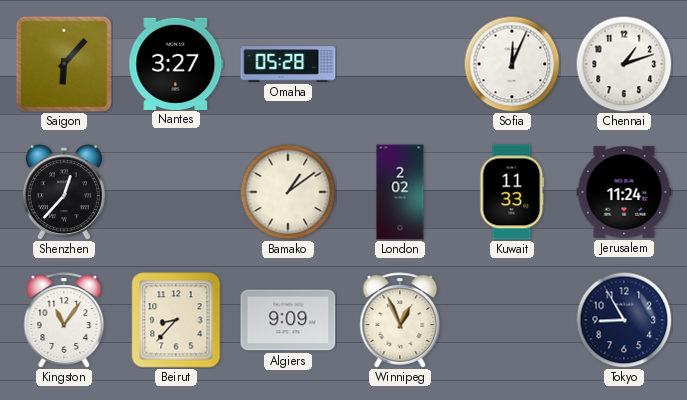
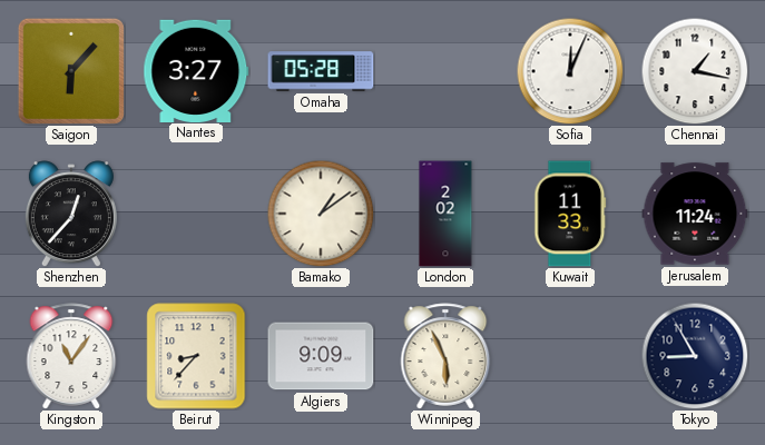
Chennai: 1:12 -> 1:17 (695, 71)
Winnipeg: 12:56 -> 5:56 (445, 356)
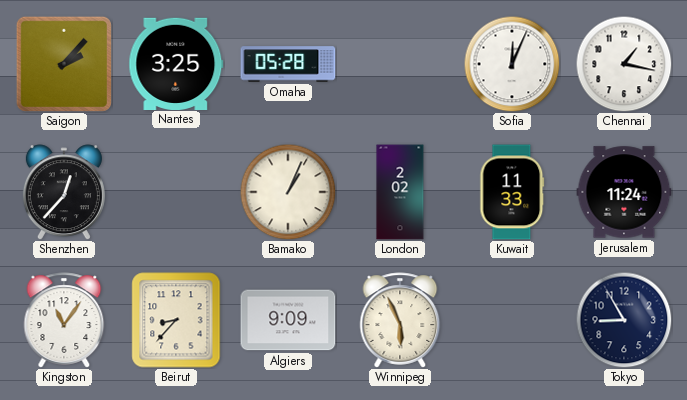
Saigon: 6:07 -> 2:07 (64, 64)
Nantes: 3:27 -> 3:25 (176, 63)
Bamako: 1:09 -> 1:04 (288, 192)
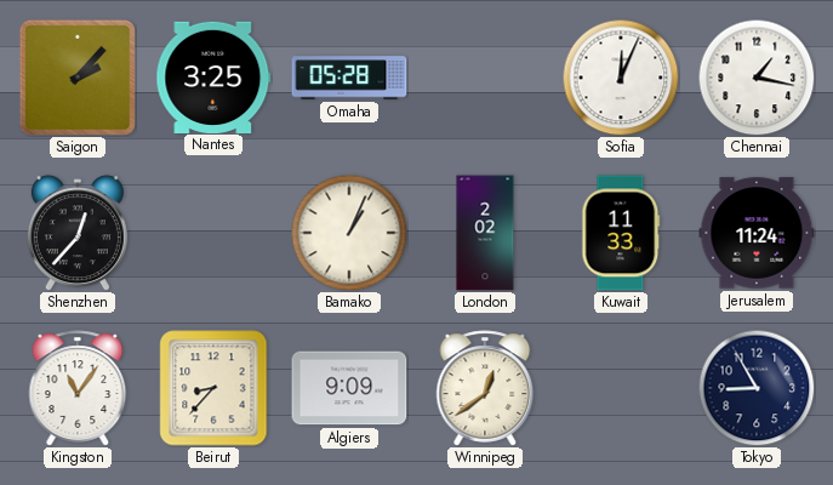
Winnipeg: 5:56 -> 12:39 (485, 388)
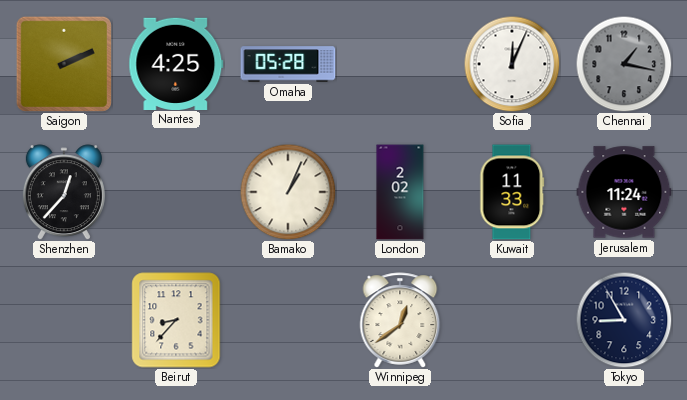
Saigon: 2:07 -> 2:11 (64, 64)
Nantes: 3:25 -> 4:25 (176, 63)
Chennai dial: white -> grey (624, 64)
Kingston: 11:06 -> none (78, 388)
Algiers: 9:09 -> none (349, 388)
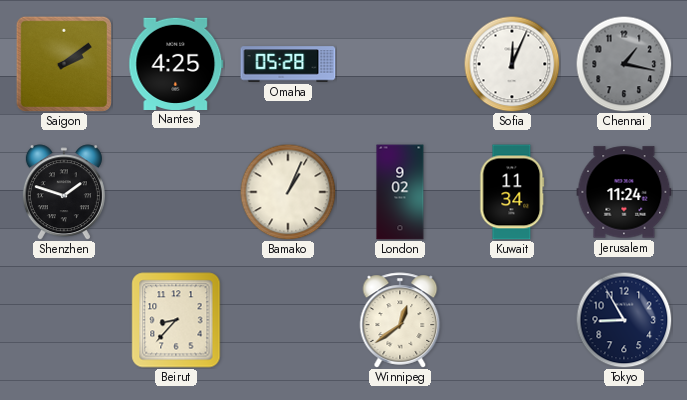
Saigon: 2:11 -> 2:09 (64, 64)
Shenzhen: 12:37 -> 1:48 (64, 192)
London: 2:02 -> 9:02 (400, 192)
Kuwait: 11:33 -> 11:34 (512, 192)
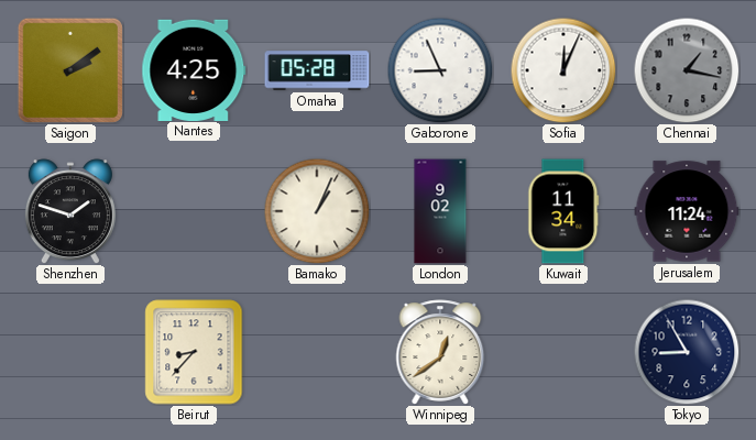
Gaborone: none -> 8:56 (440, 70)
